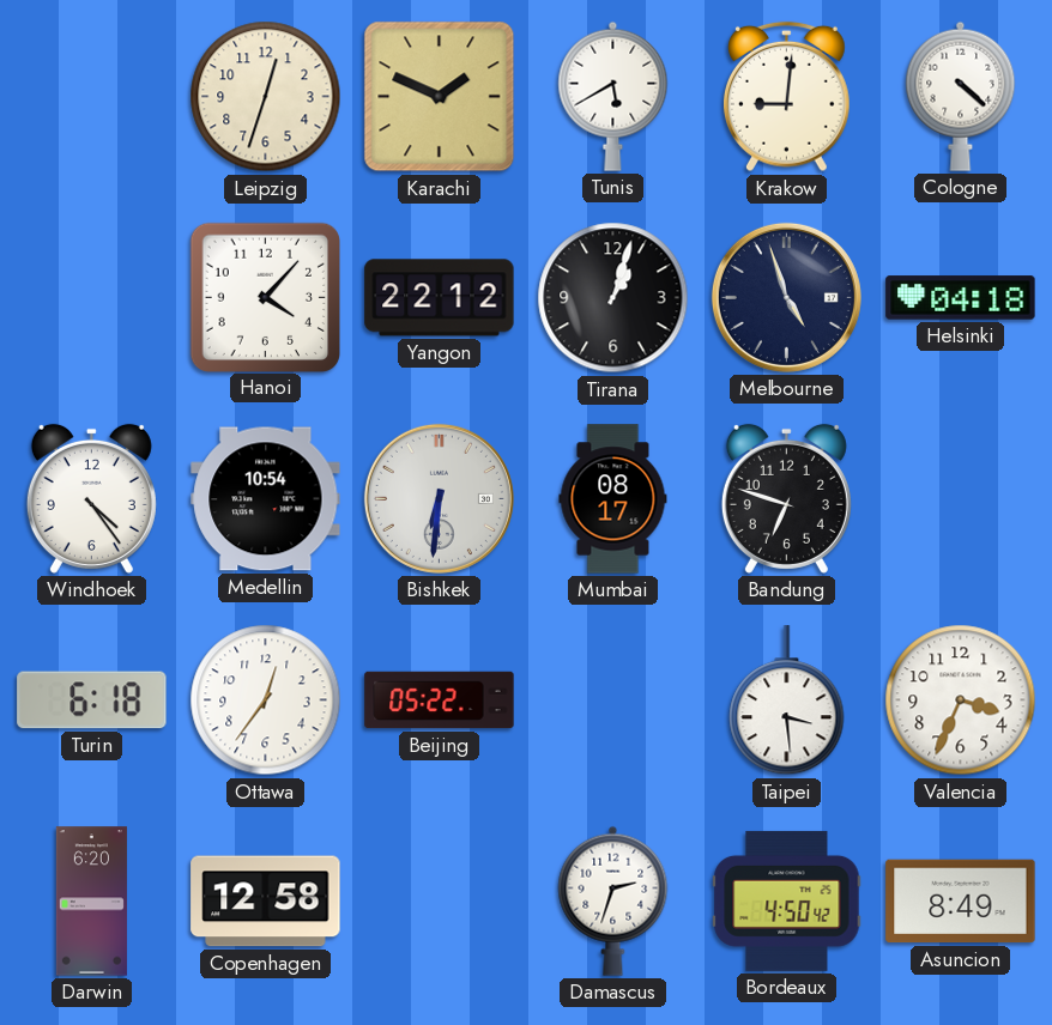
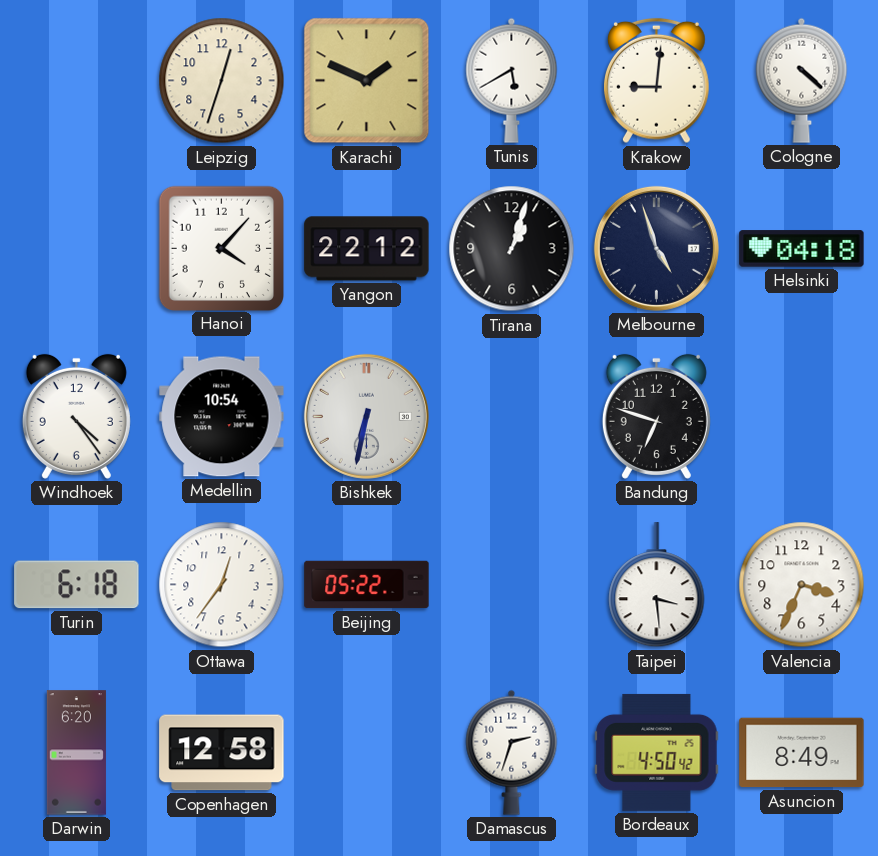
Bishkek: 6:31 -> 6:32 (366, 416)
Mumbai: 08:17 -> none (613, 499)
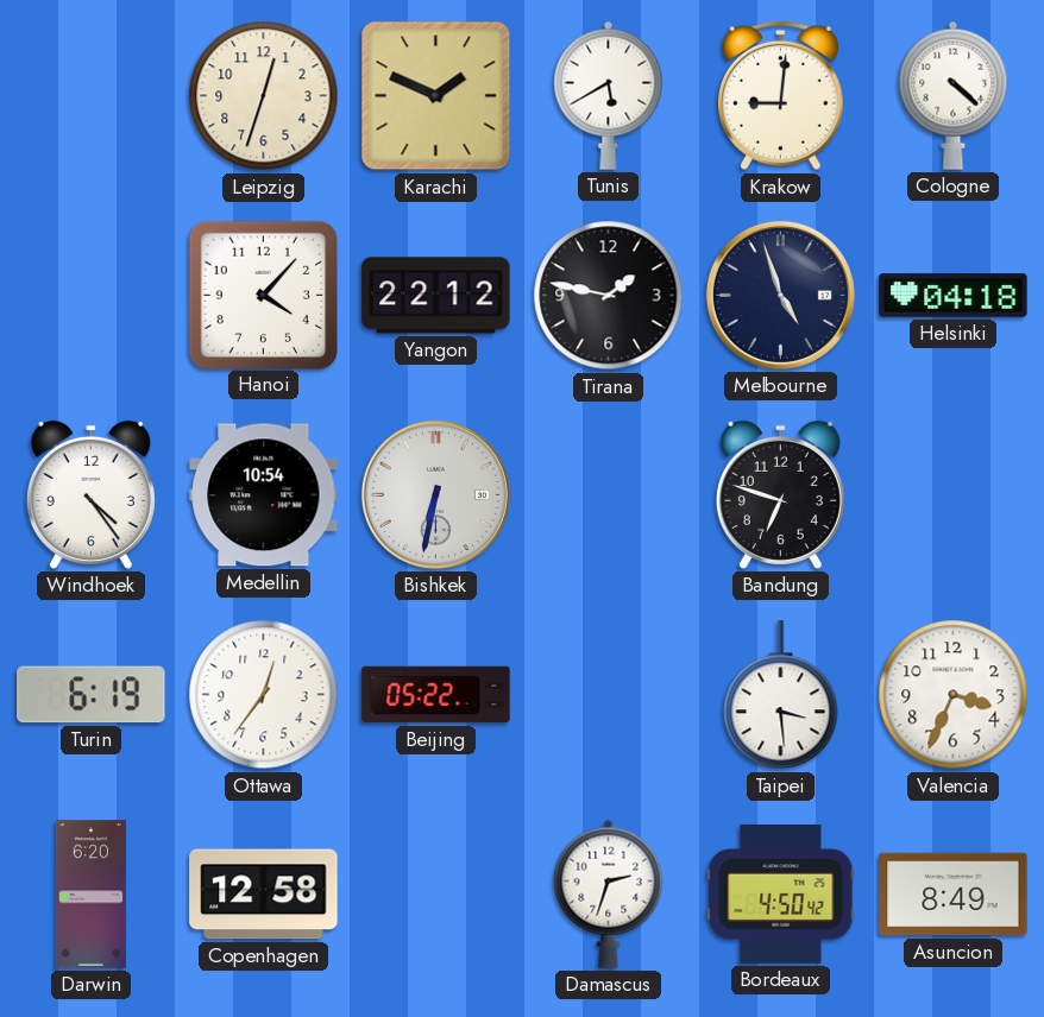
Tirana: 1:03 -> 1:47 (609, 296)
Turin: 6:18 -> 6:19 (92, 695)
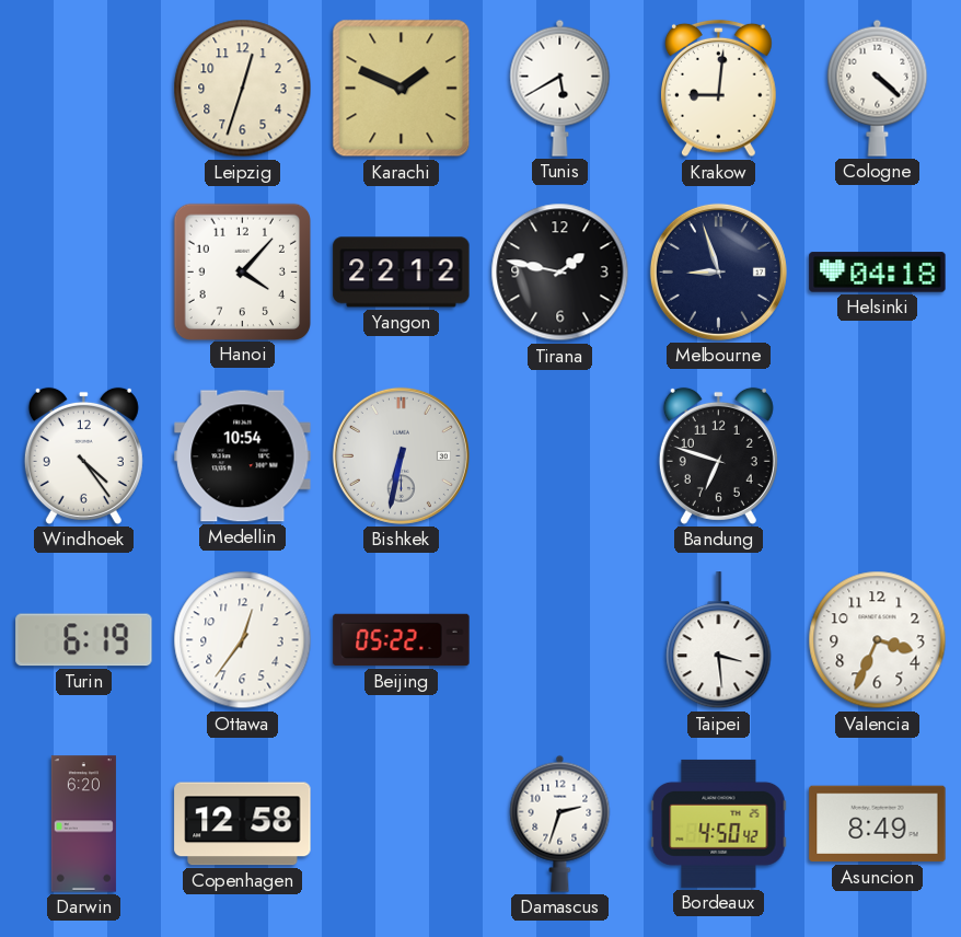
Melbourne: 4:57 -> 8:57 (718, 271)
